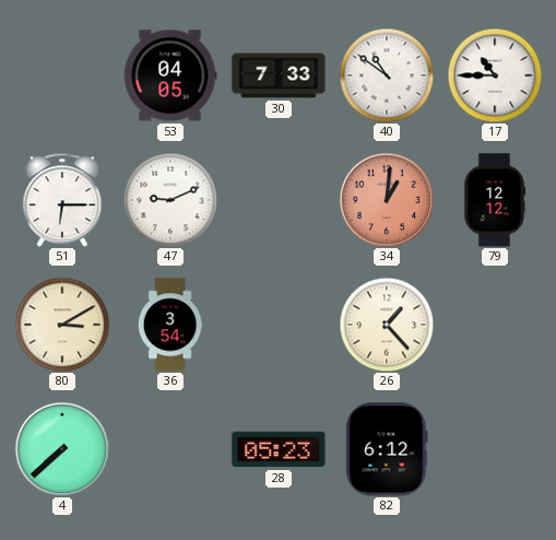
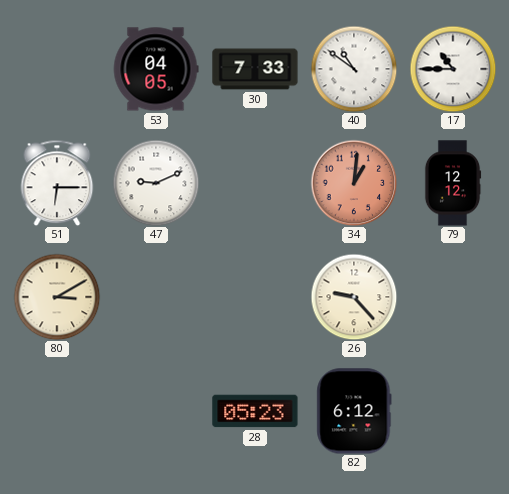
36: 3:54 -> none (170, 325)
26: 1:23 -> 9:23 (354, 297)
4: 7:38 -> none (62, 449)
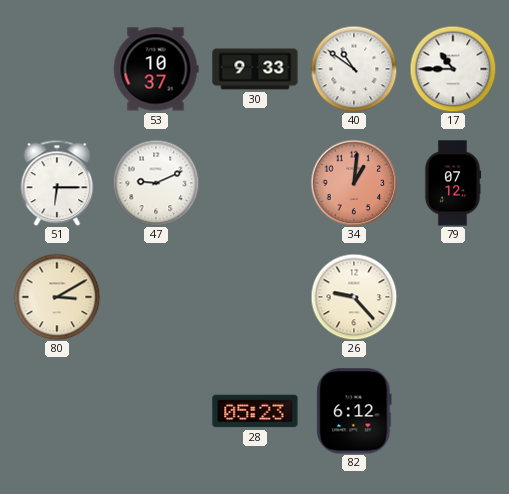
53: 04:05 -> 10:37 (156, 69)
30: 7:33 -> 9:33 (255, 69)
79: 12:12 -> 07:12 (453, 183)
